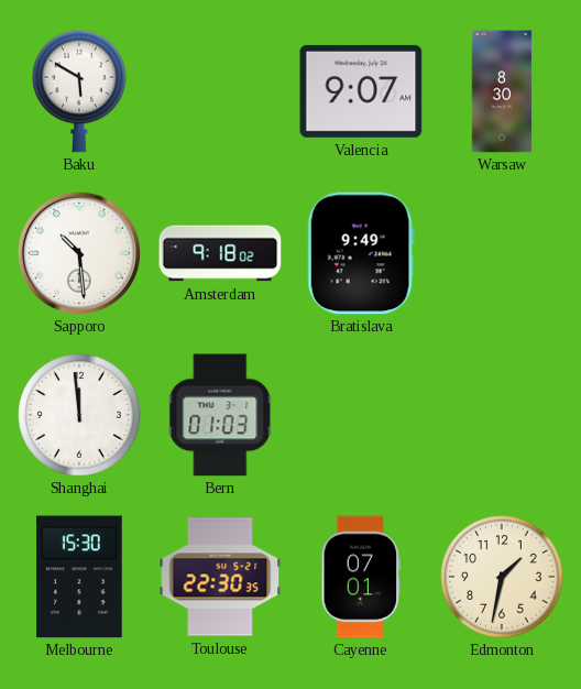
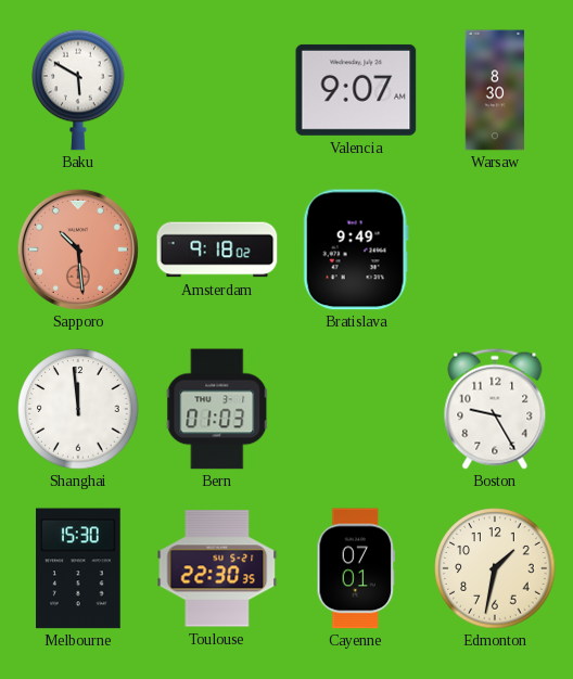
Sapporo dial: white -> salmon (78, 249)
Boston: none -> 9:25 (495, 409)
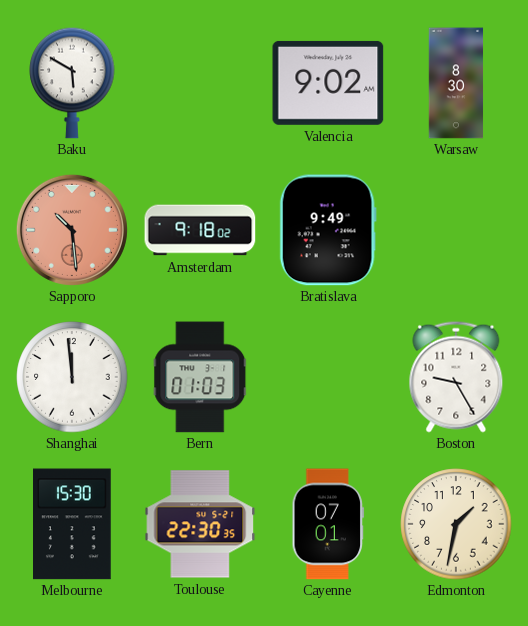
Valencia: 9:07 -> 9:02 (328, 83)
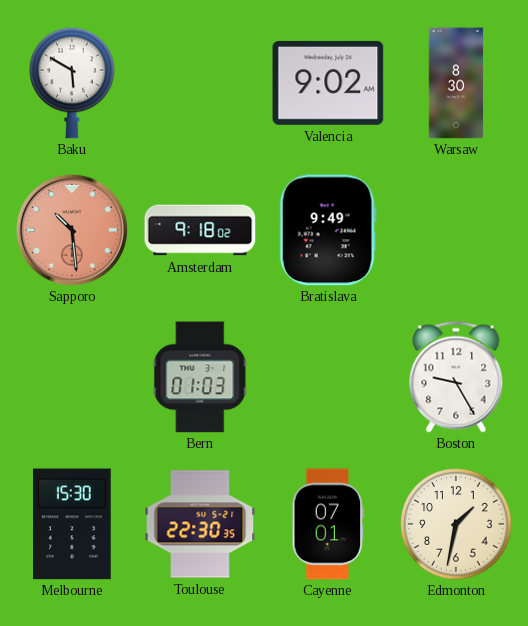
Shanghai: 11:59 -> none (72, 377)
